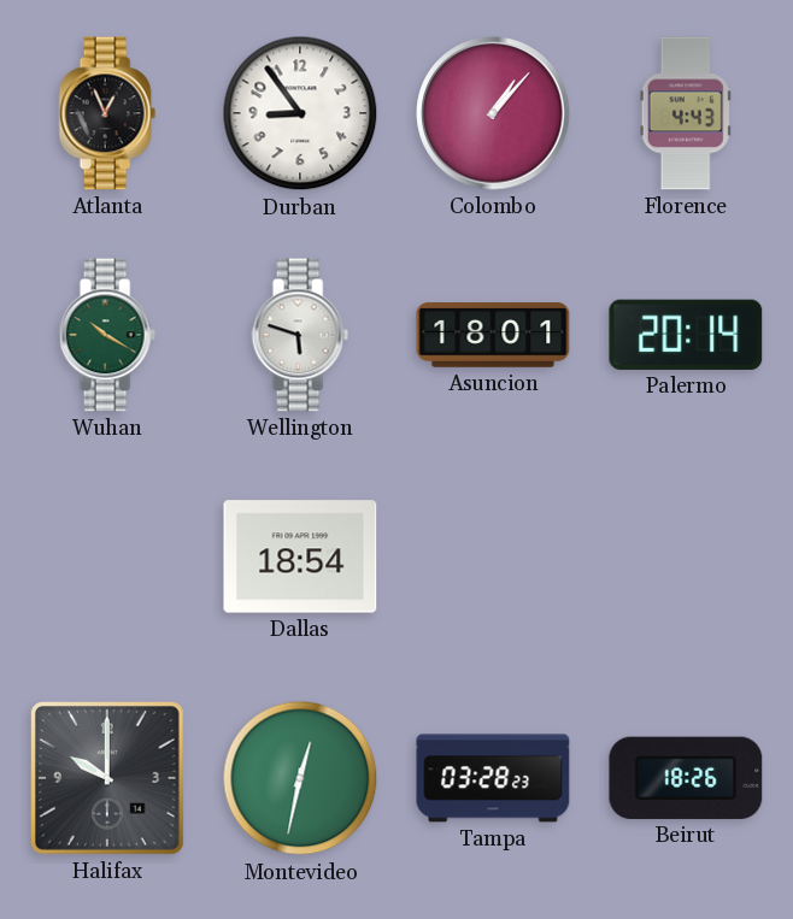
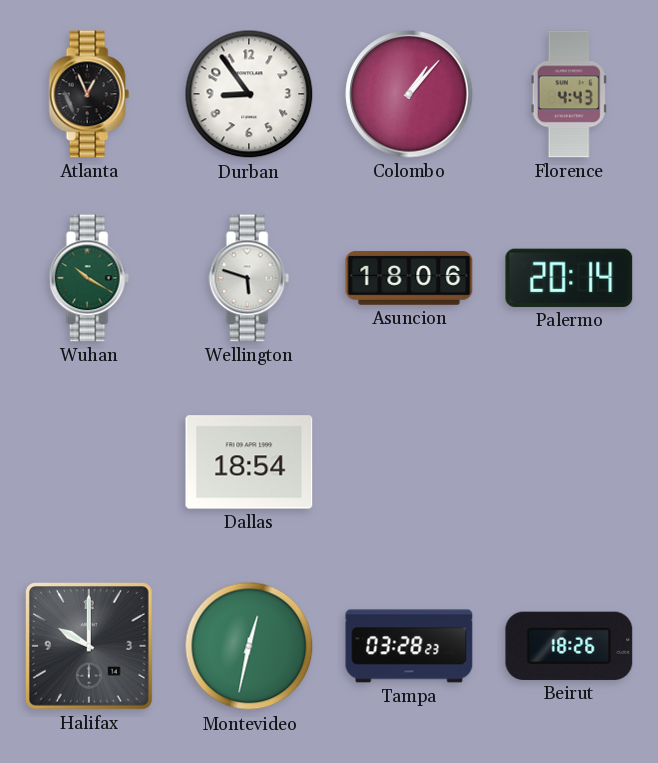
Asuncion: 18:01 -> 18:06 (409, 278)
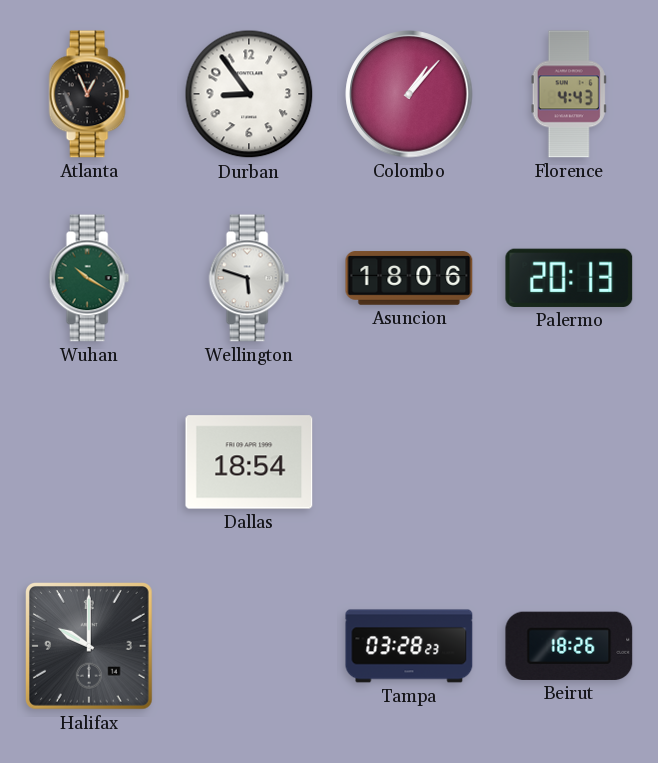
Palermo: 20:14 -> 20:13 (569, 278)
Montevideo: 12:32 -> none (249, 646)
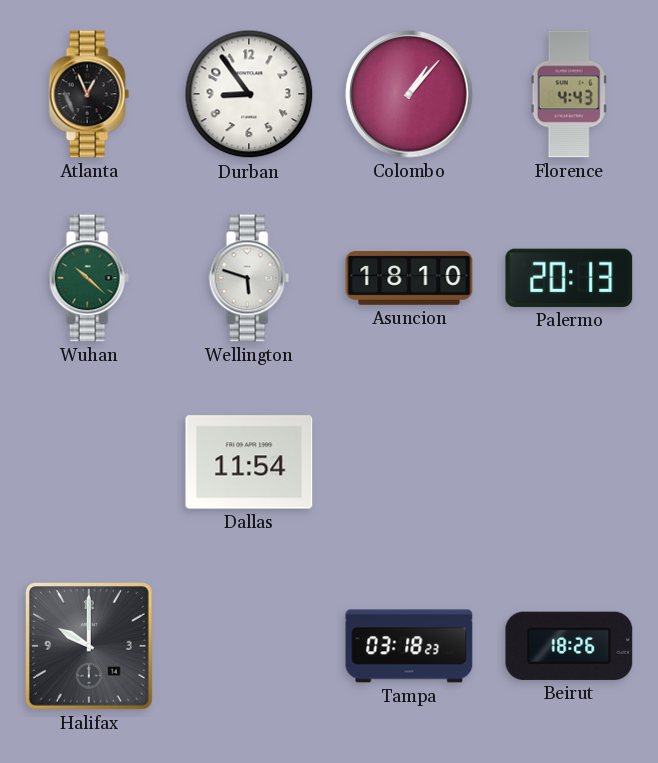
Wuhan: 10:20 -> 10:22 (89, 278)
Asuncion: 18:06 -> 18:10 (409, 278)
Dallas: 18:54 -> 11:54 (249, 462)
Tampa: 03:28 -> 03:18 (409, 646)
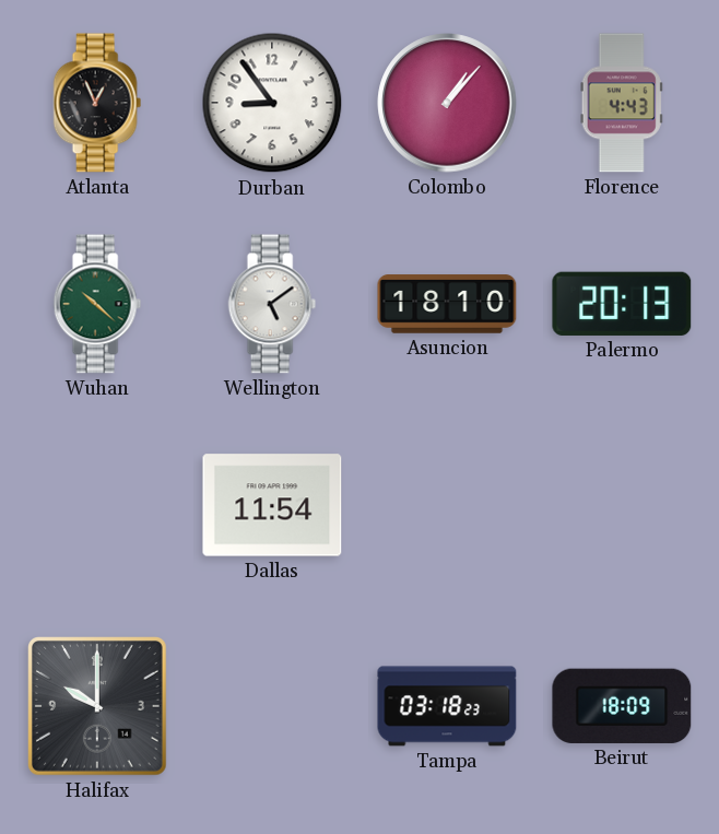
Wellington: 5:48 -> 5:09 (272, 304)
Beirut: 18:26 -> 18:09 (622, 706)
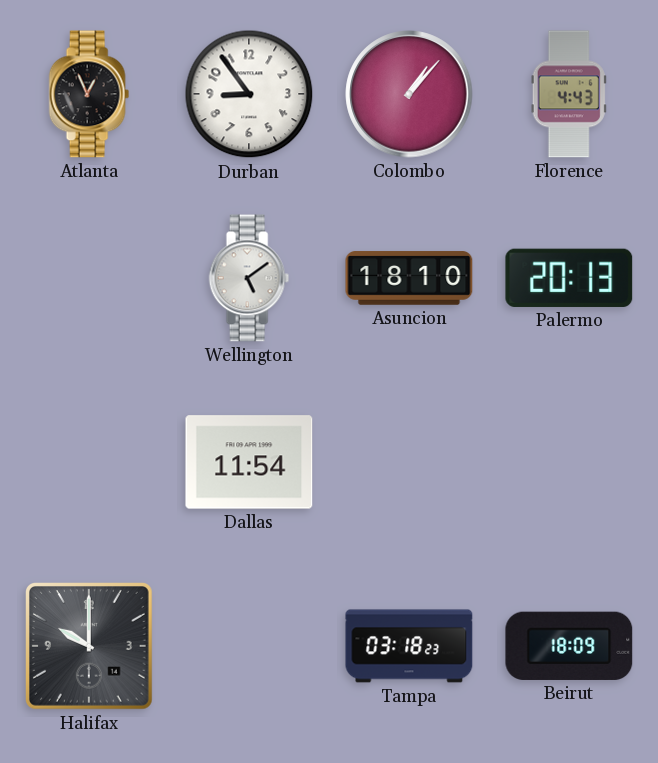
Wuhan: 10:22 -> none (97, 304)
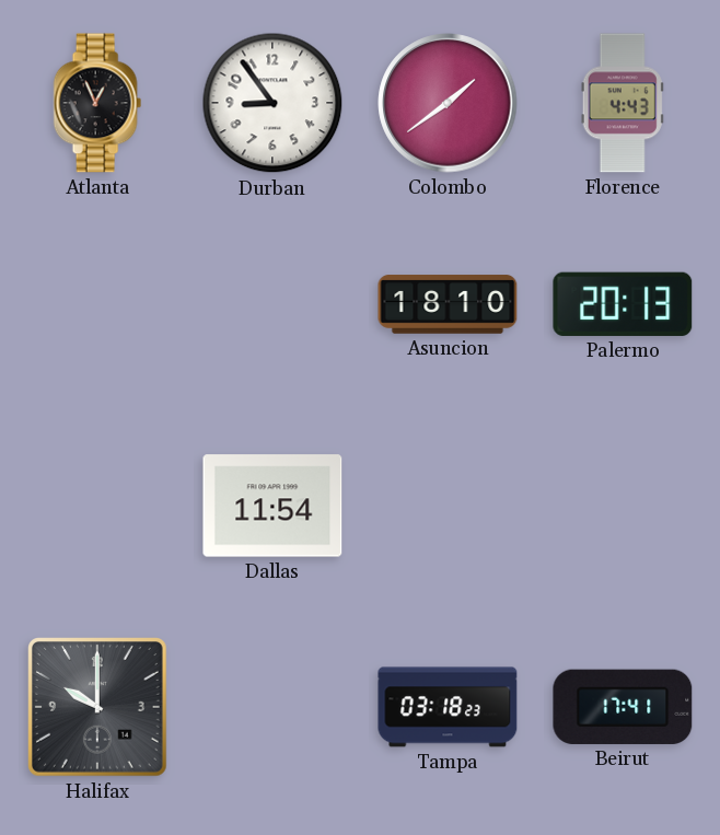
Colombo: 1:07 -> 1:39 (448, 103)
Wellington: 5:09 -> none (249, 278)
Beirut: 18:09 -> 17:41 (623, 707)
